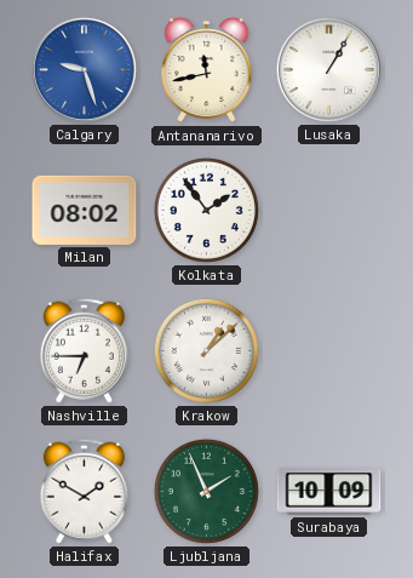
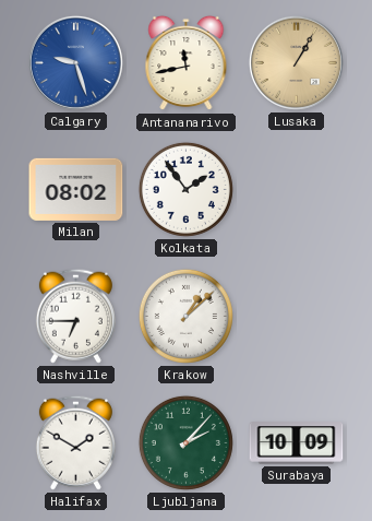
Lusaka dial: white -> champagne (296, 62)
Ljubljana: 1:56 -> 2:07 (185, 442)
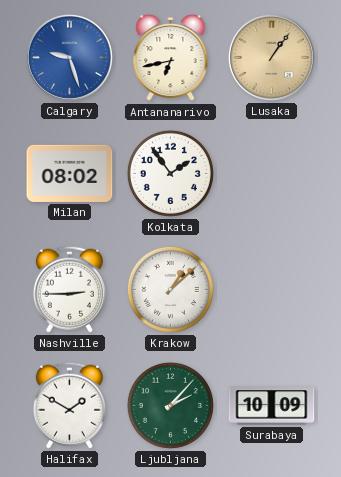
Antananarivo: 11:43 -> 6:43 (171, 58)
Lusaka: 1:05 -> 1:06 (271, 57)
Nashville: 6:45 -> 2:45 (69, 289)
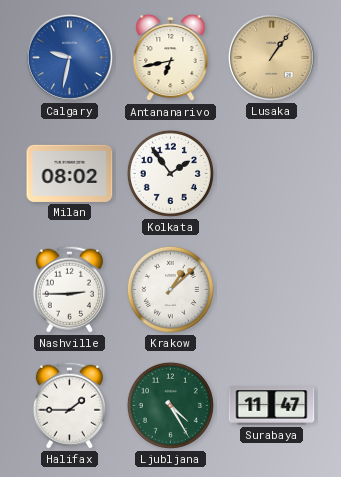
Calgary: 9:27 -> 9:32 (69, 57)
Halifax: 1:50 -> 1:45 (69, 405)
Ljubljana: 2:07 -> 4:25 (170, 405)
Surabaya: 10:09 -> 11:47 (272, 406)
